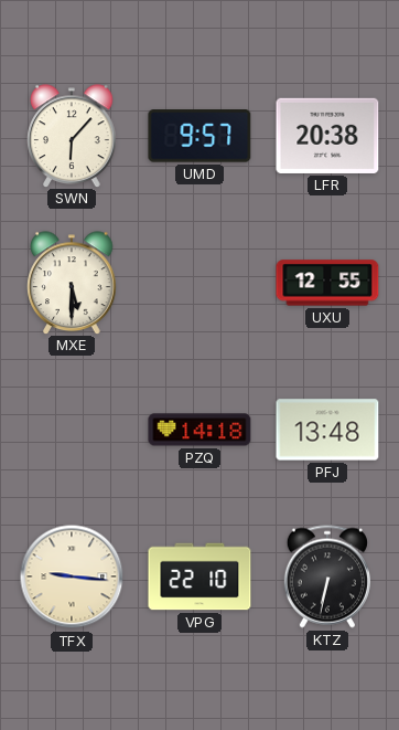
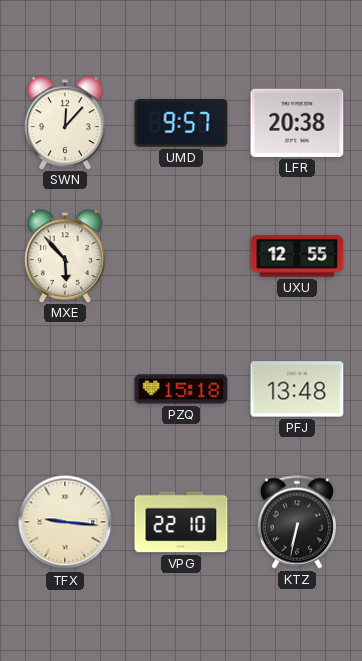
SWN: 6:07 -> 12:07 (65, 123)
MXE: 5:30 -> 5:53 (65, 256)
PZQ: 14:18 -> 15:18 (181, 389)
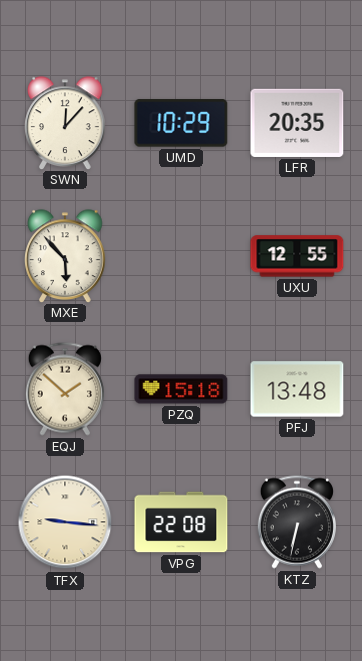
UMD: 9:57 -> 10:29 (181, 123)
LFR: 20:38 -> 20:35 (297, 123)
EQJ: none -> 1:52 (65, 389)
VPG: 22:10 -> 22:08 (181, 522)
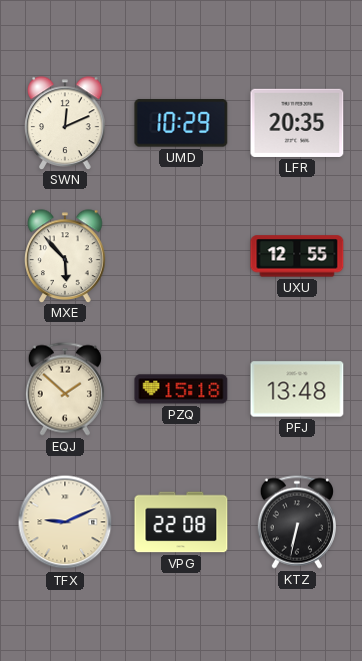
SWN: 12:07 -> 12:11 (65, 123)
TFX: 9:16 -> 9:11 (65, 522)
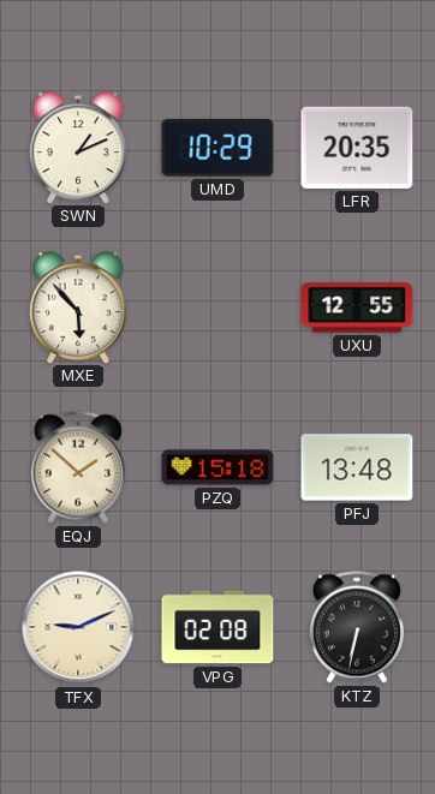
SWN: 12:11 -> 1:11 (78, 148)
VPG: 22:08 -> 02:08 (218, 627)
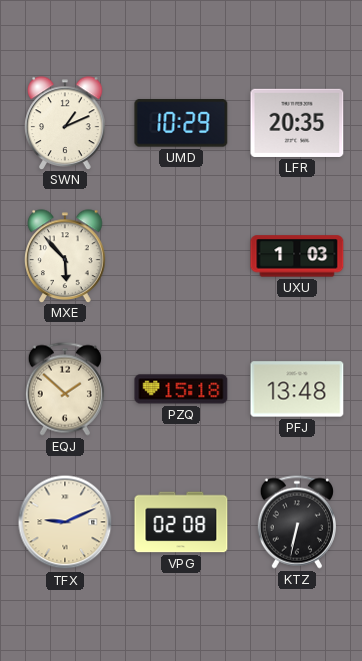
UXU: 12:55 -> 1:03 (297, 256)
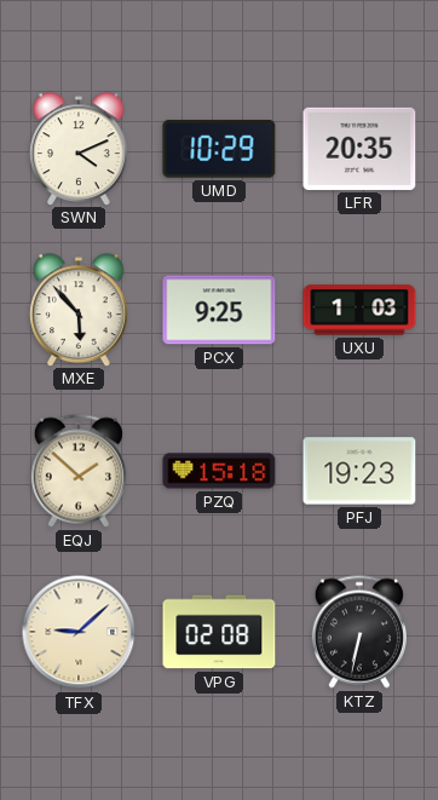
SWN: 1:11 -> 4:11 (79, 149)
PCX: none -> 9:25 (219, 310)
PFJ: 13:48 -> 19:23 (359, 471)
TFX: 9:11 -> 9:08 (79, 632)
